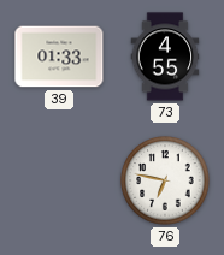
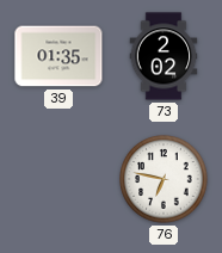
39: 01:33 -> 01:35 (58, 56)
73: 4:55 -> 2:02 (164, 56)
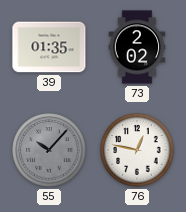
55: none -> 10:07 (49, 150)
76: 6:47 -> 12:47 (137, 150)
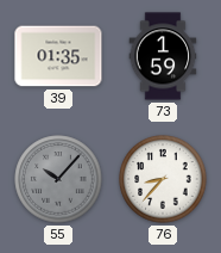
73: 2:02 -> 1:59 (163, 56)
76: 12:47 -> 8:37 (163, 179)
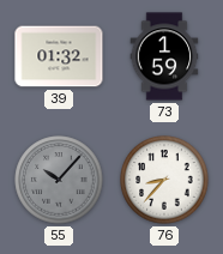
39: 01:35 -> 01:32 (59, 56)
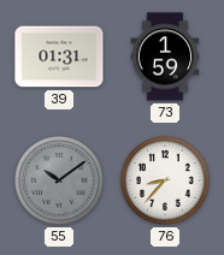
39: 01:32 -> 01:31 (59, 57)
55: 10:07 -> 10:09 (59, 180)
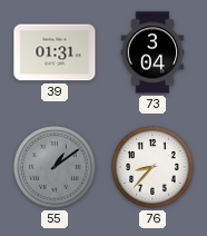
73: 1:59 -> 3:04 (152, 52)
55: 10:09 -> 1:09 (55, 167)
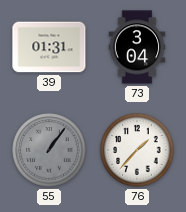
55: 1:09 -> 1:06 (49, 150)
76: 8:37 -> 1:37 (137, 150)
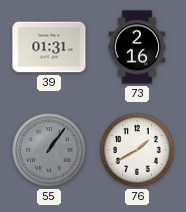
73: 3:04 -> 2:16 (137, 47)
76: 1:37 -> 1:40 (137, 150)
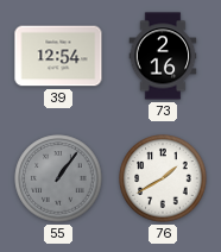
39: 01:31 -> 12:54 (58, 56)
